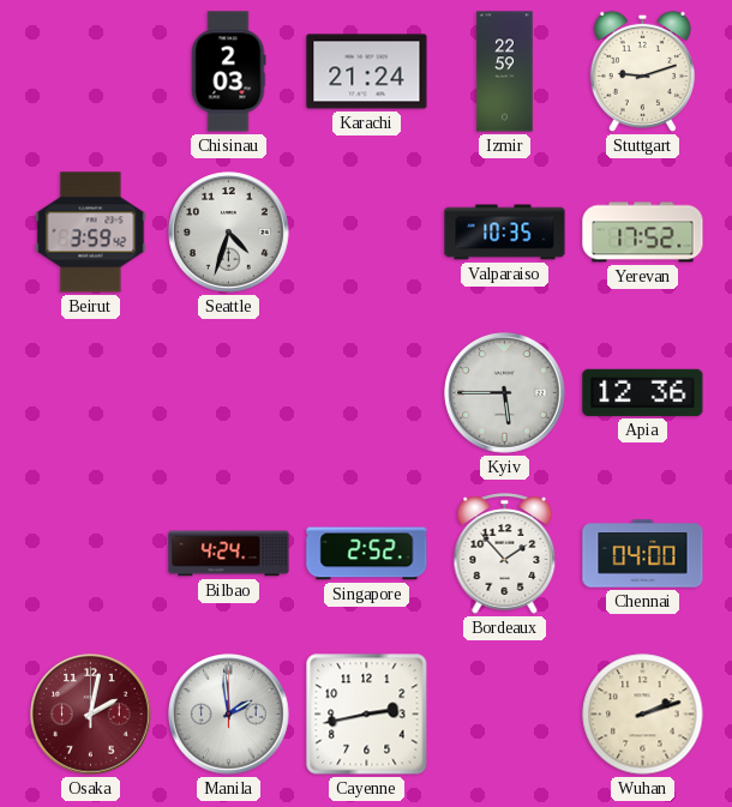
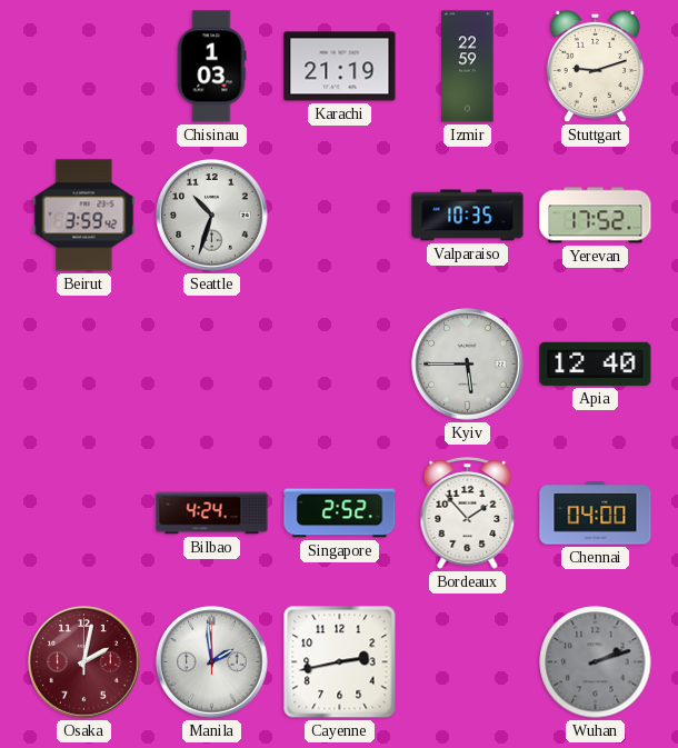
Chisinau: 2:03 -> 1:03 (211, 67)
Karachi: 21:24 -> 21:19 (340, 67)
Seattle: 4:33 -> 10:33 (212, 216)
Apia: 12:36 -> 12:40 (596, 363)
Wuhan dial: cream -> grey (596, 662)
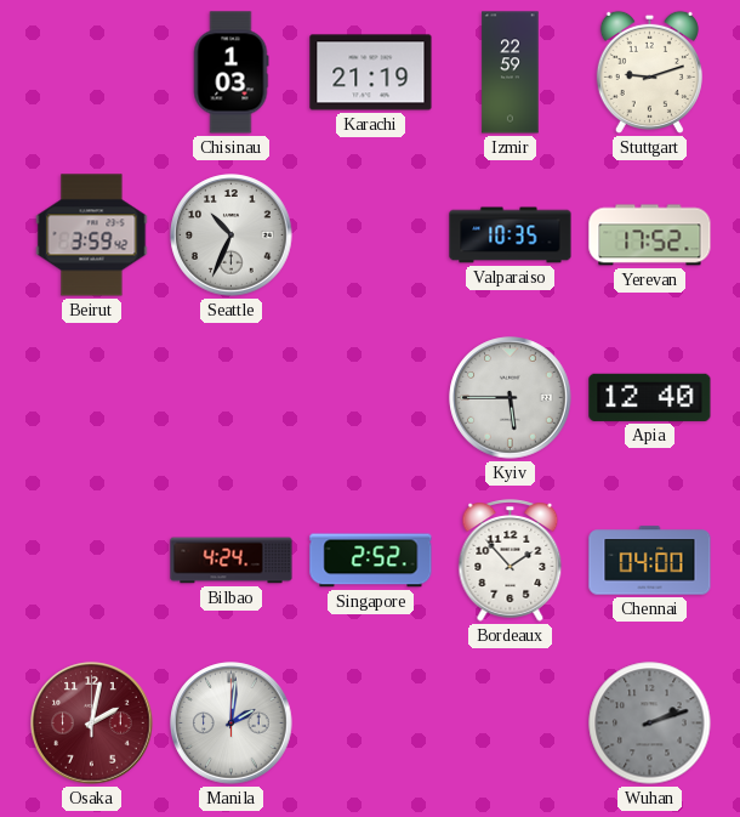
Seattle: 10:33 -> 10:34 (232, 236)
Manila: 1:59 -> 2:01 (232, 724)
Cayenne: 2:43 -> none (340, 662)
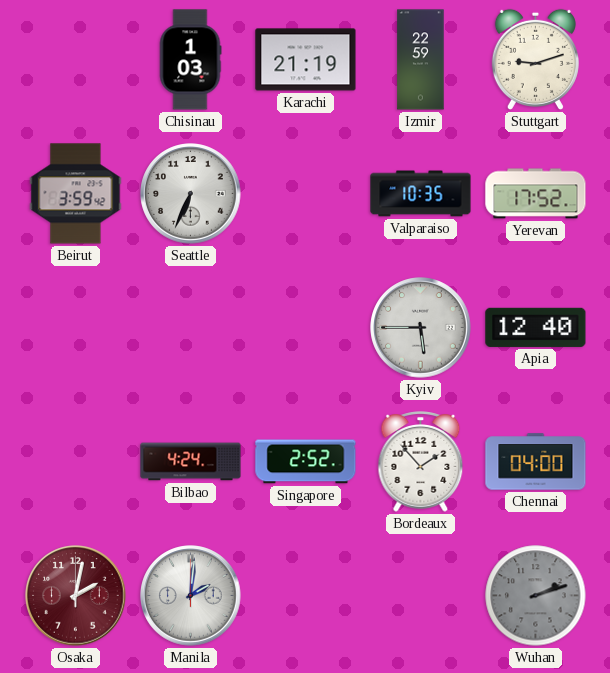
Seattle: 10:34 -> 6:34 (191, 194)
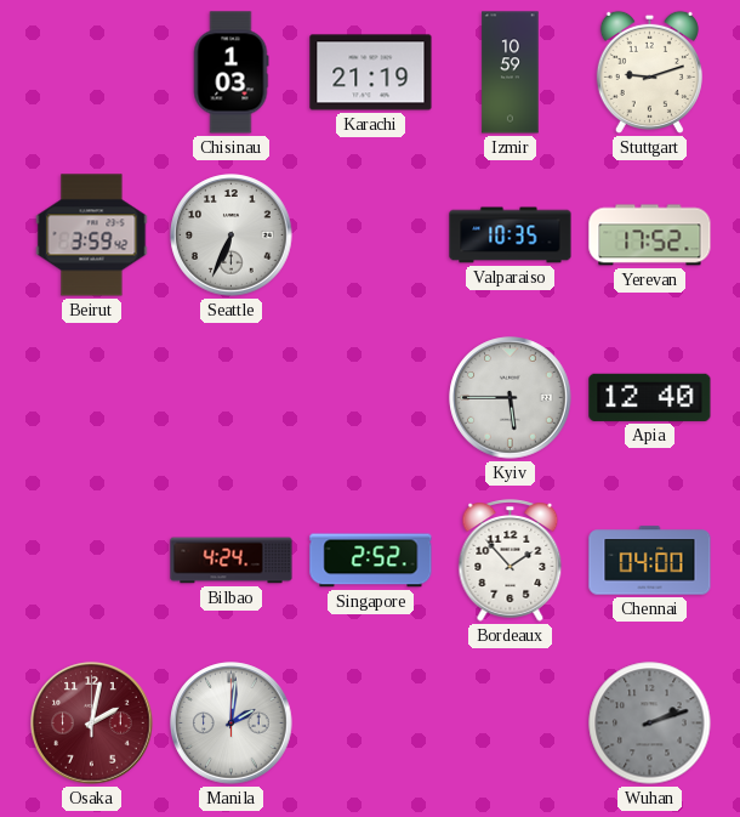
Izmir: 22:59 -> 10:59 (511, 73)
